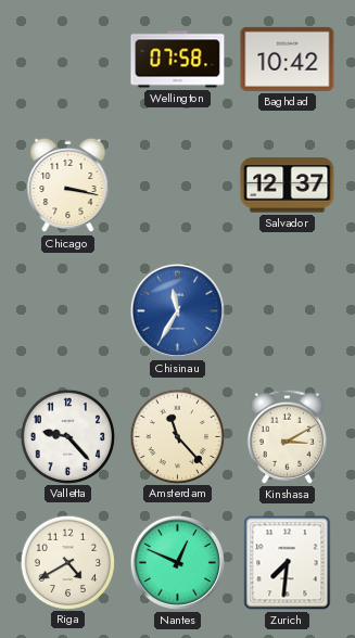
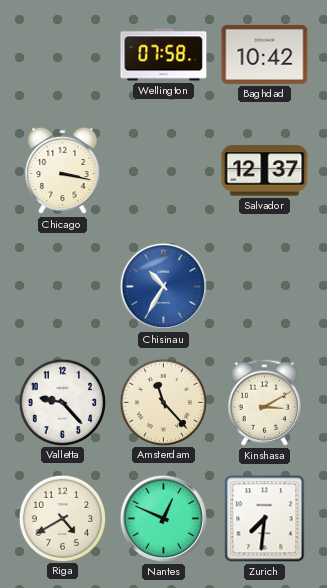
Chisinau: 11:35 -> 10:35 (163, 286)
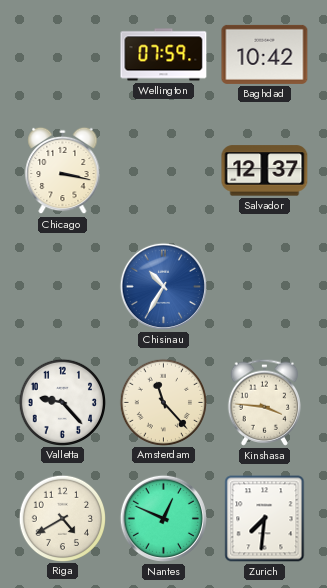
Wellington: 07:58 -> 07:59 (164, 55)
Kinshasa: 3:10 -> 3:46 (265, 402)
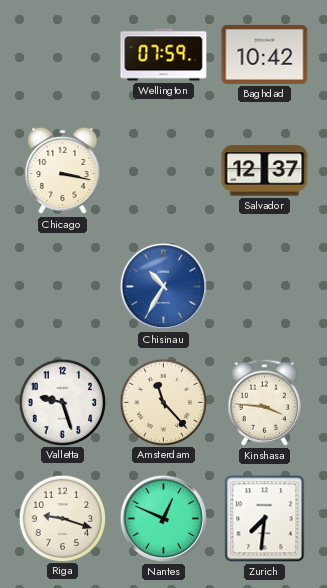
Valletta: 9:23 -> 9:27 (62, 402)
Riga: 4:40 -> 9:18 (62, 518)
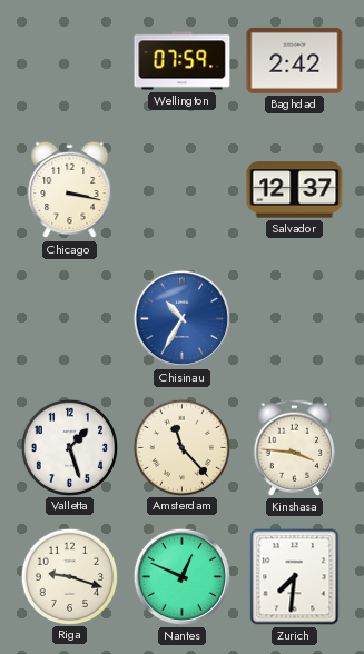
Baghdad: 10:42 -> 2:42 (295, 60)
Valletta: 9:27 -> 1:27 (69, 447)
